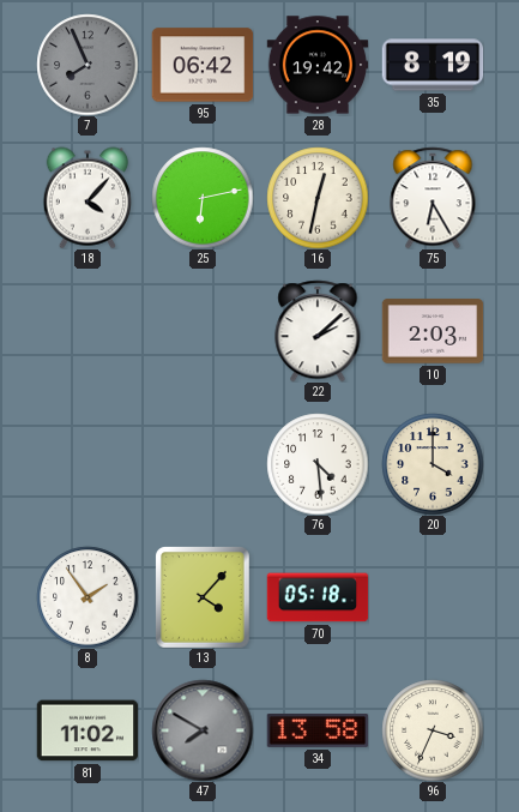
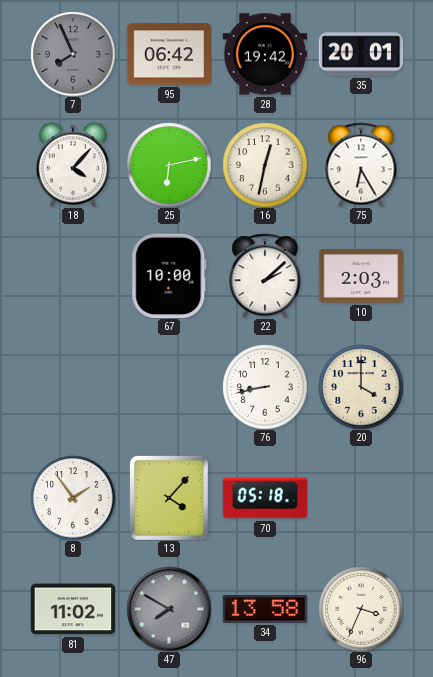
35: 8:19 -> 20:01 (361, 54)
67: none -> 10:00 (169, 276)
76: 4:29 -> 8:43 (265, 387)
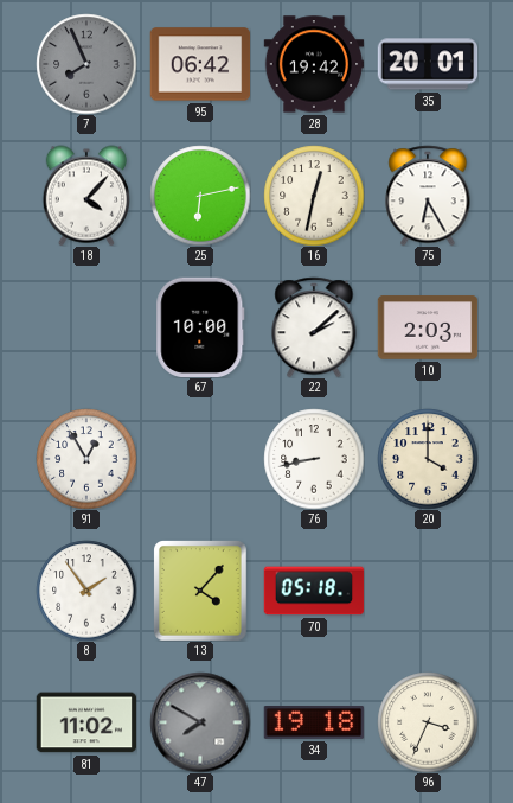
91: none -> 12:55 (86, 459)
34: 13:58 -> 19:18 (314, 724)
